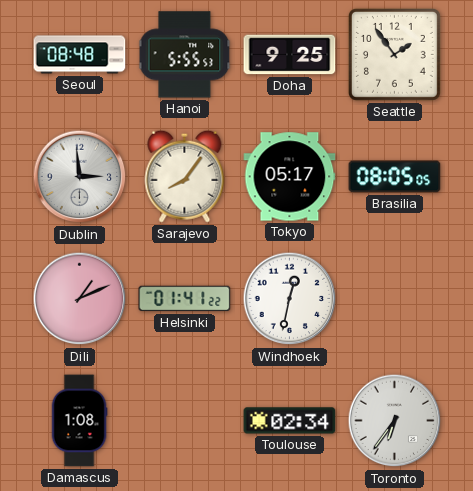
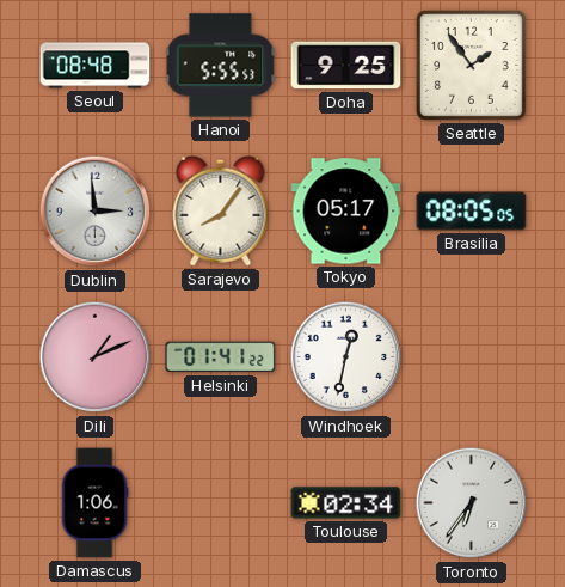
Damascus: 1:08 -> 1:06 (94, 503)
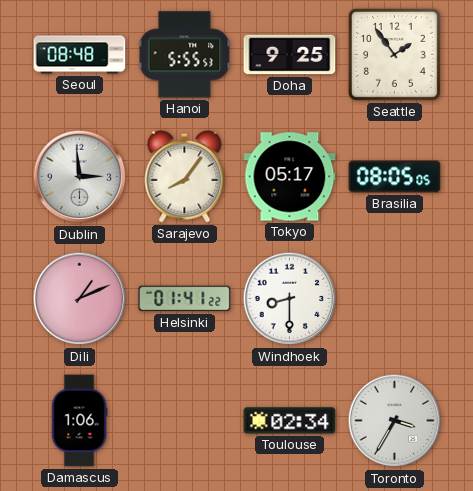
Windhoek: 12:32 -> 8:30 (290, 299)
Toronto: 6:36 -> 3:35 (395, 421)
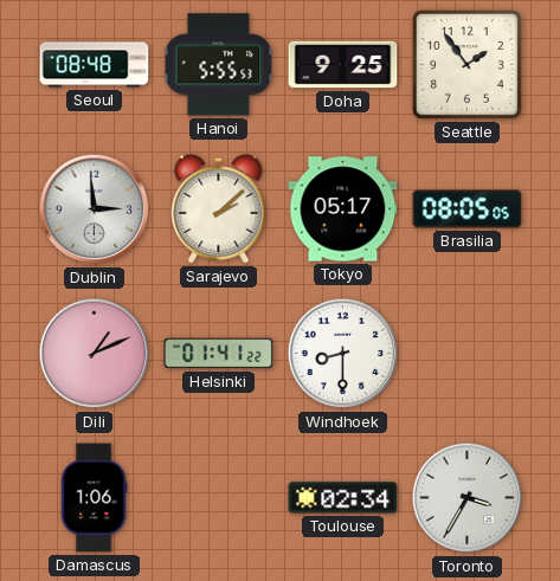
Sarajevo: 8:06 -> 2:08 (219, 208)
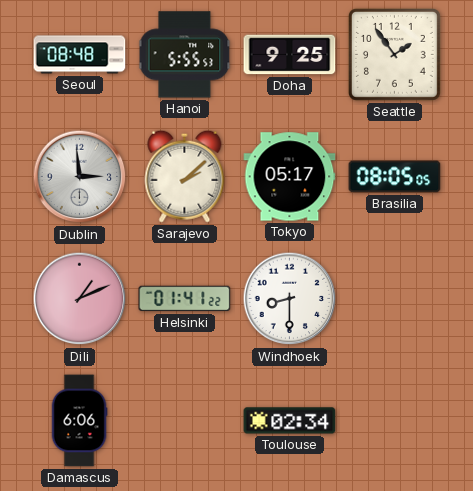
Damascus: 1:06 -> 6:06 (79, 421)
Toronto: 3:35 -> none (468, 498)
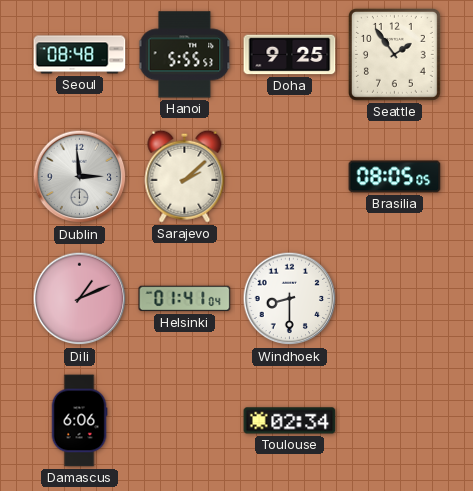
Tokyo: 05:17 -> none (290, 177)
Helsinki: 01:41:22 -> 01:41:04 (185, 299)
